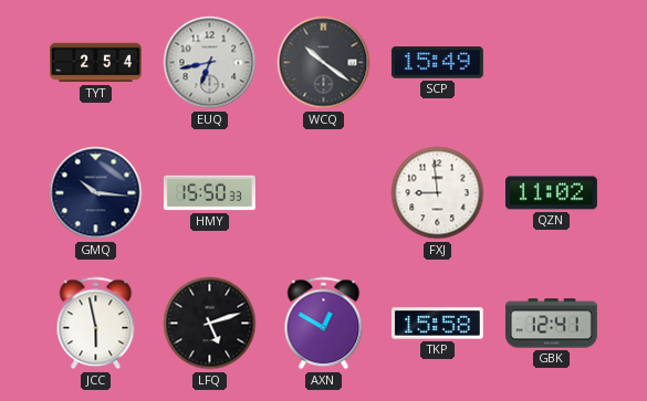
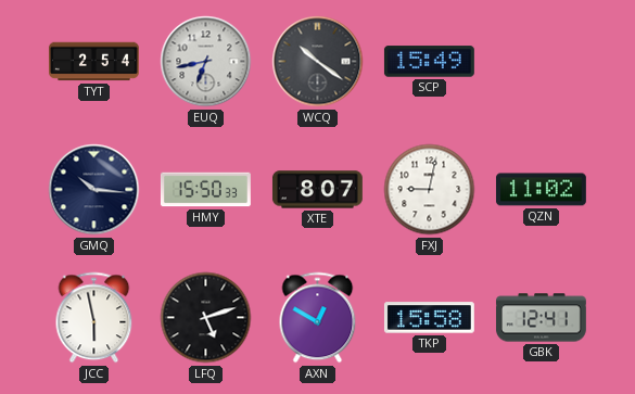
XTE: none -> 8:07 (317, 190)
FXJ: 8:59 -> 9:02 (430, 190)
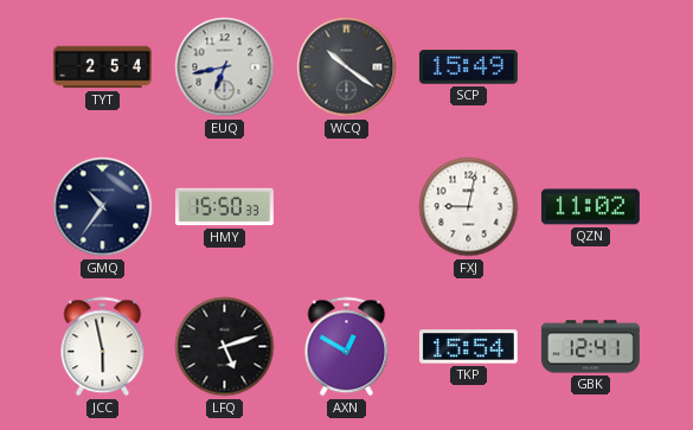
GMQ: 10:16 -> 10:36 (103, 207)
XTE: 8:07 -> none (317, 190)
TKP: 15:58 -> 15:54 (468, 347)
